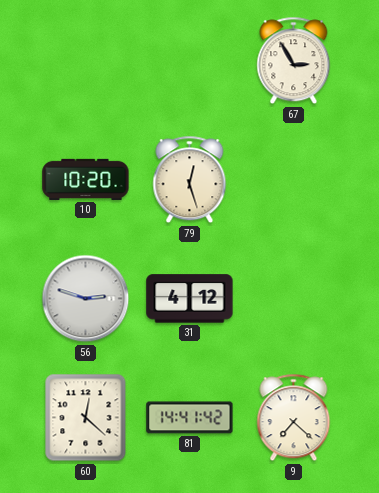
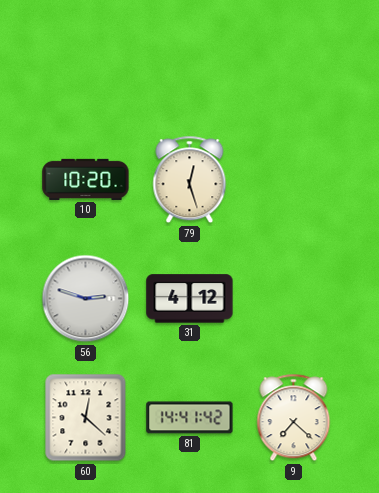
67: 2:55 -> none (294, 61)
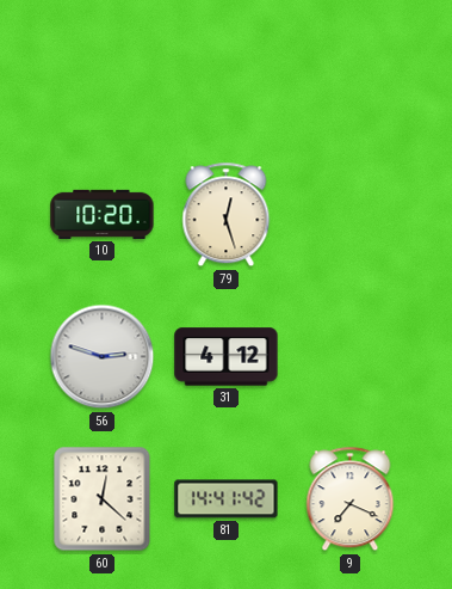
9: 7:22 -> 7:19 (351, 499)
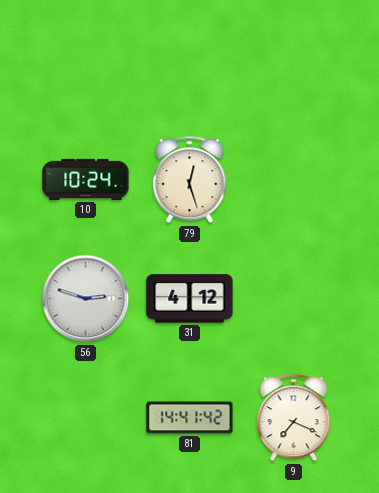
10: 10:20 -> 10:24 (86, 179)
60: 12:22 -> none (103, 499)
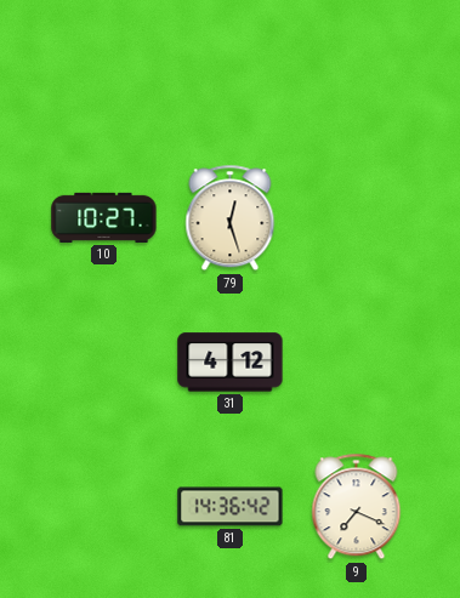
10: 10:24 -> 10:27 (104, 217)
56: 2:48 -> none (86, 299)
81: 14:41 -> 14:36 (231, 507)
